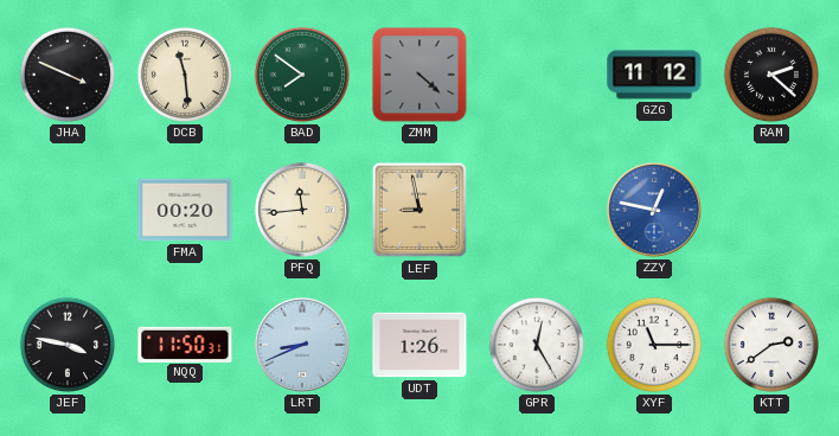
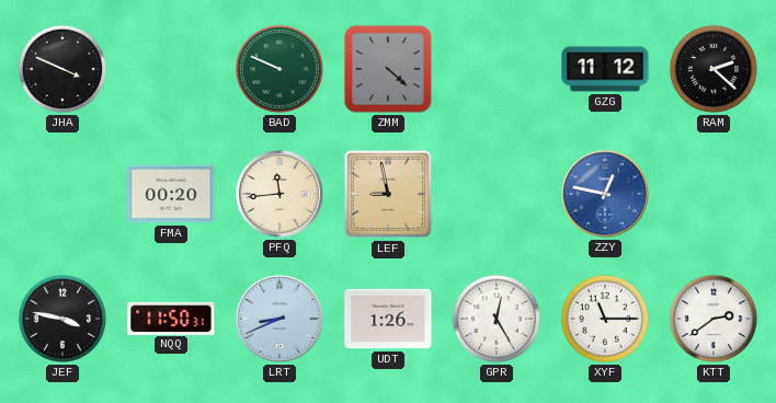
DCB: 11:29 -> none (185, 75)
BAD: 7:51 -> 9:49 (279, 69)
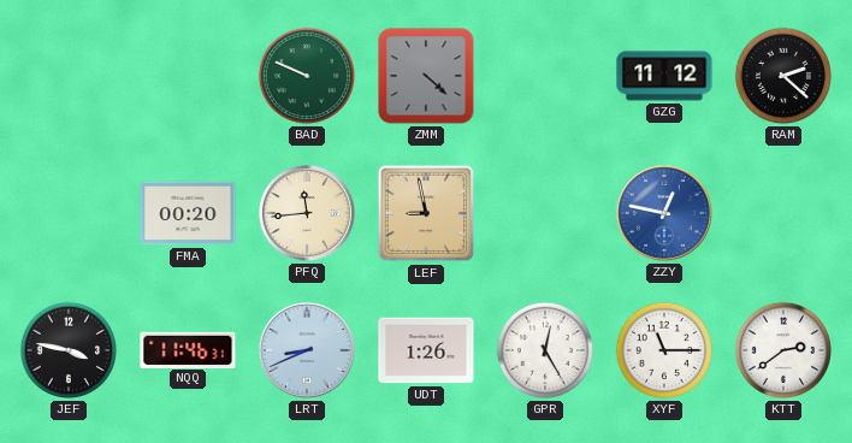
JHA: 3:49 -> none (62, 69)
NQQ: 11:50 -> 11:46 (188, 349)
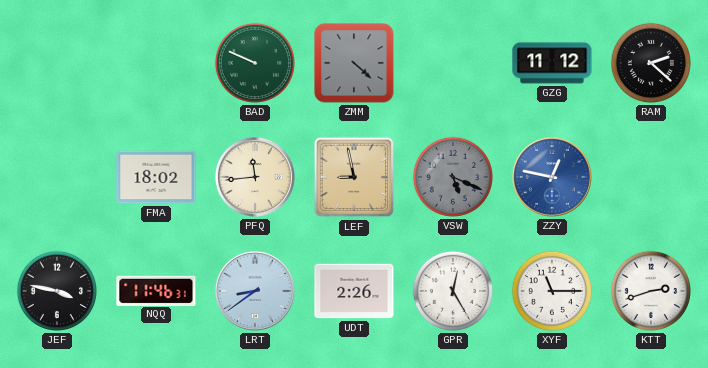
FMA: 00:20 -> 18:02 (156, 177)
VSW: none -> 5:19 (453, 177)
LRT: 8:41 -> 8:39 (255, 291)
UDT: 1:26 -> 2:26 (354, 291)
KTT: 2:39 -> 2:42 (651, 291)
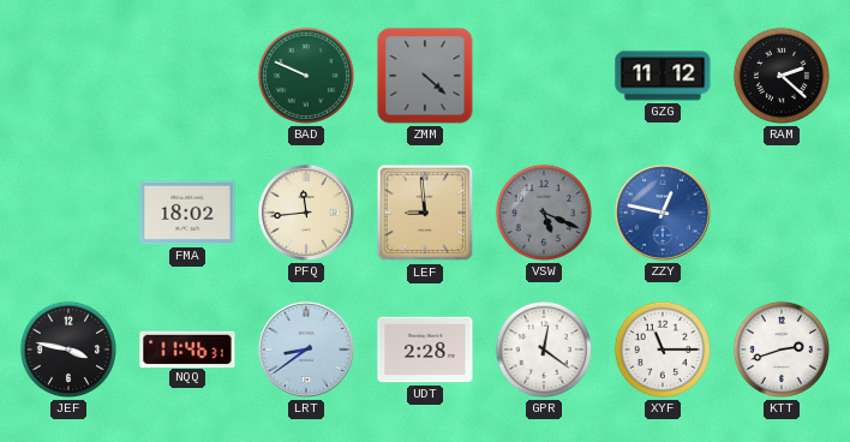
LEF: 8:58 -> 8:59 (425, 213)
UDT: 2:26 -> 2:28 (425, 350)
GPR: 12:25 -> 12:21 (544, 350)
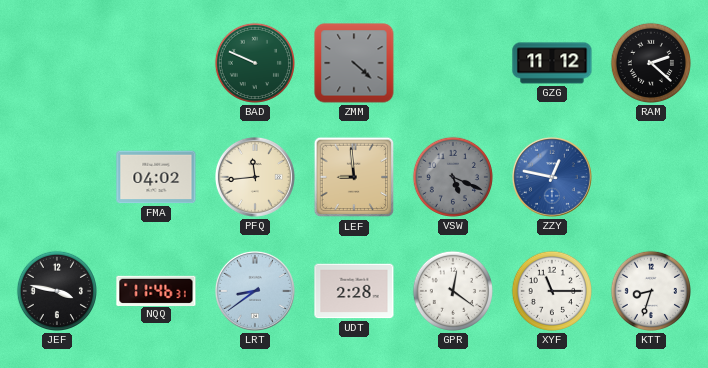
FMA: 18:02 -> 04:02 (156, 177)
KTT: 2:42 -> 8:33 (651, 291)
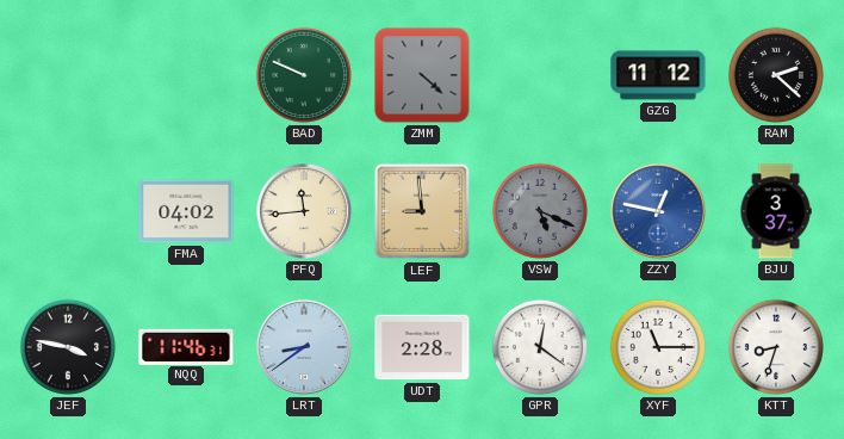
BJU: none -> 3:37 (776, 211)
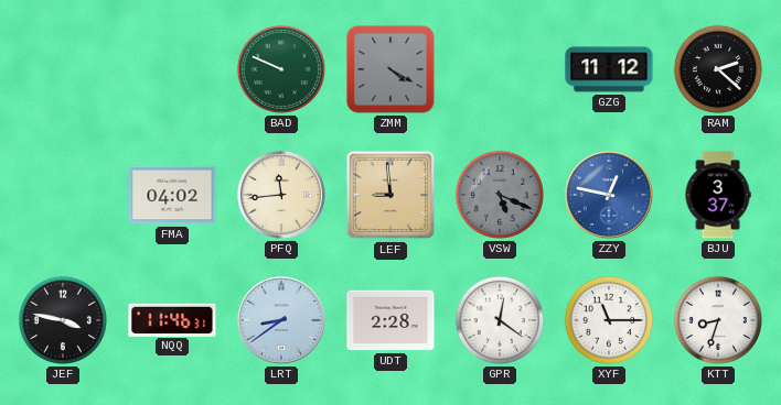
ZMM: 4:22 -> 4:20 (390, 69)
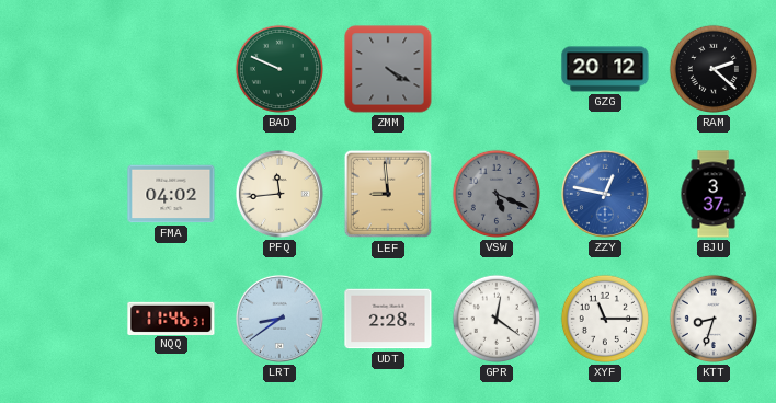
GZG: 11:12 -> 20:12 (605, 69)
JEF: 3:47 -> none (63, 320)
